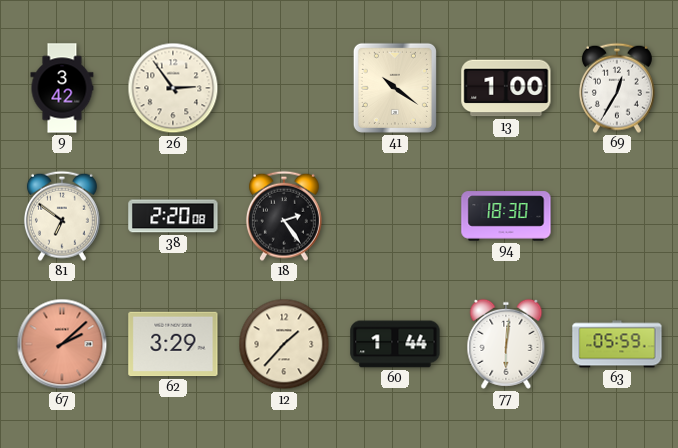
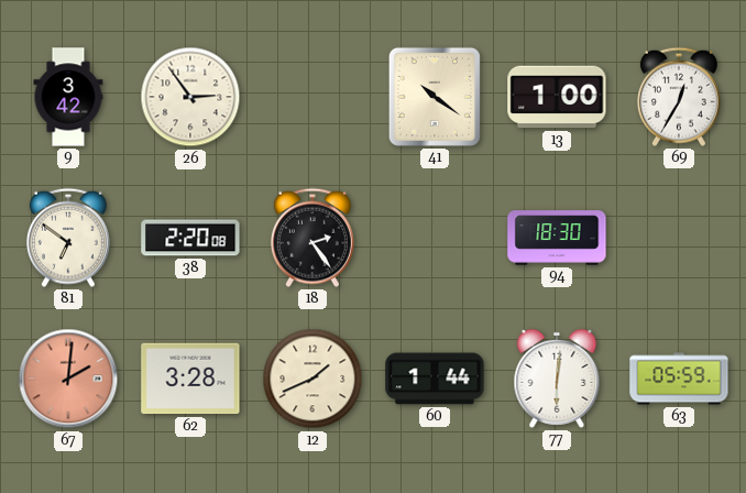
67: 2:08 -> 2:01 (68, 379)
62: 3:29 -> 3:28 (190, 379)
12: 1:37 -> 1:41 (312, 379)
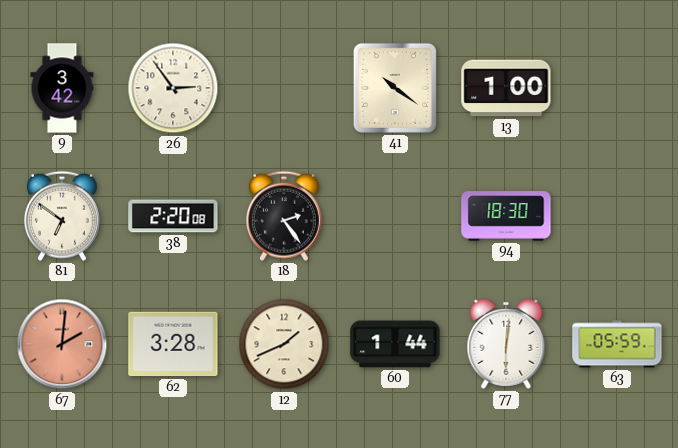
69: 12:35 -> none (679, 97)
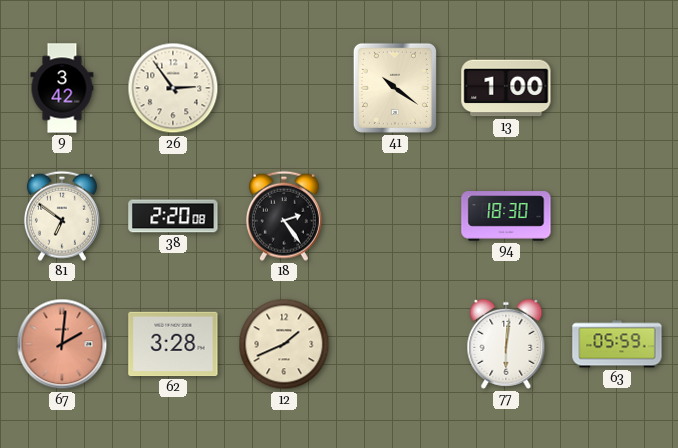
60: 1:44 -> none (395, 344)
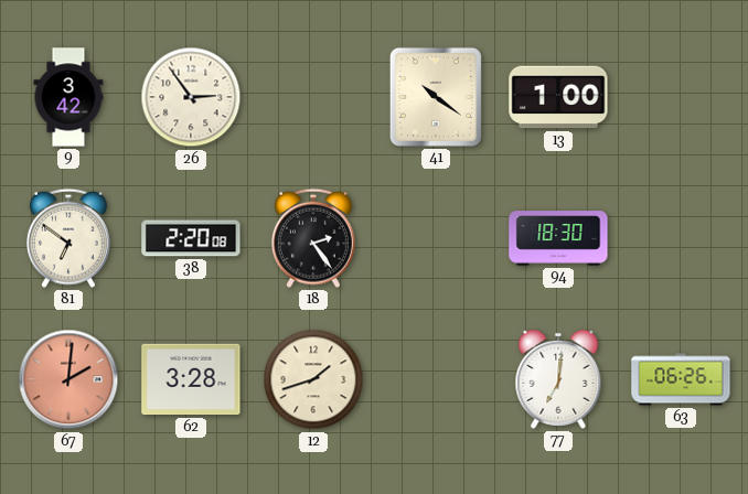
12: 1:41 -> 1:42 (313, 379)
77: 6:01 -> 7:01 (558, 379)
63: 05:59 -> 06:26 (681, 379)
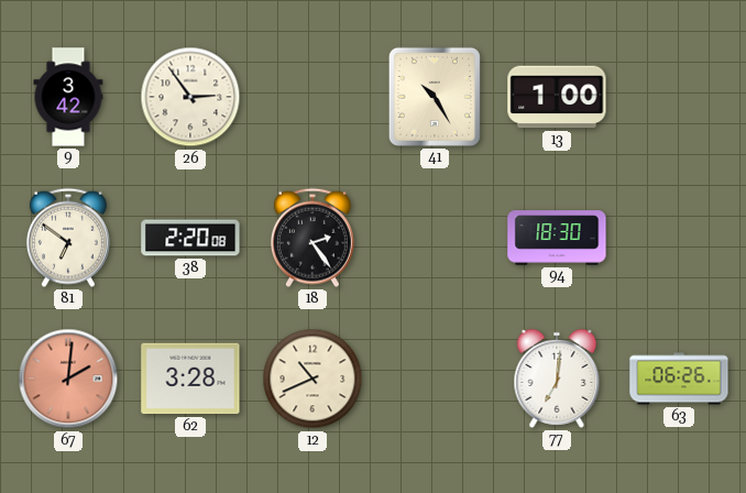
41: 10:21 -> 10:25 (435, 97)
12: 1:42 -> 10:41 (312, 379)
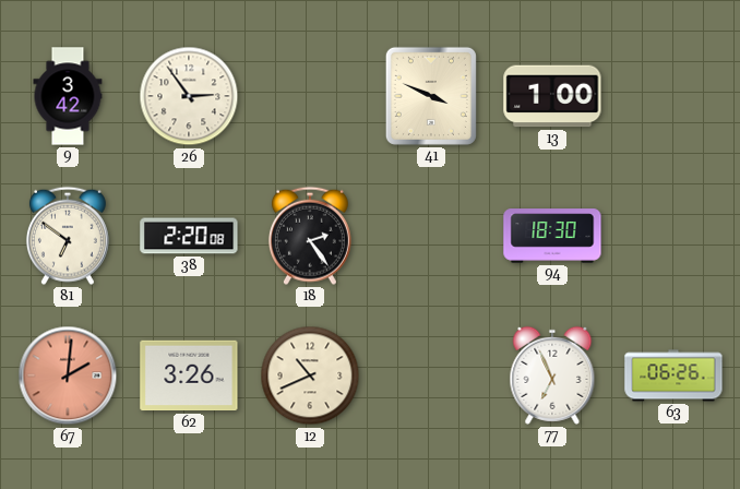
41: 10:25 -> 3:49 (431, 96)
62: 3:28 -> 3:26 (189, 375)
77: 7:01 -> 6:56 (552, 375)
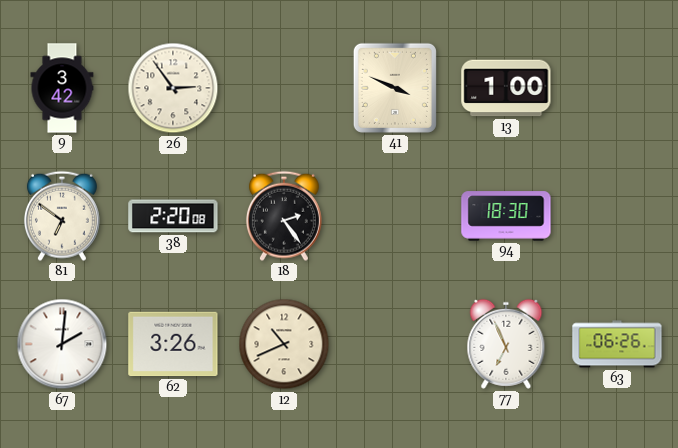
67 dial: salmon -> white (62, 344)
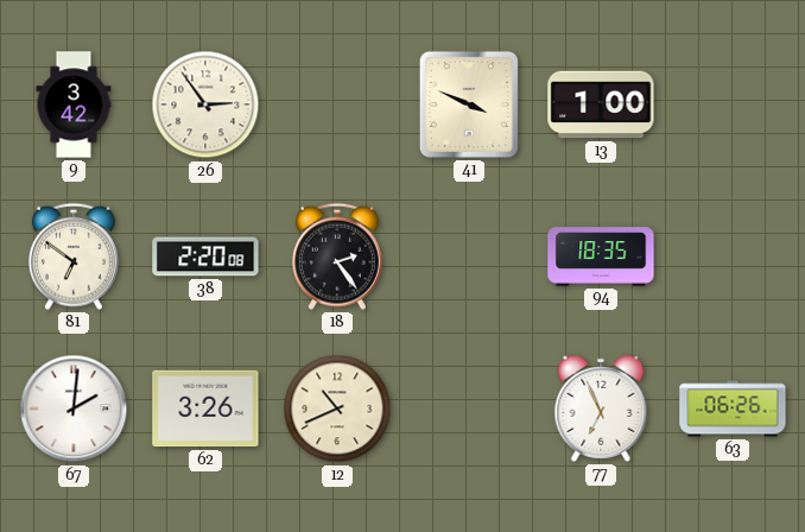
94: 18:30 -> 18:35 (601, 256)
